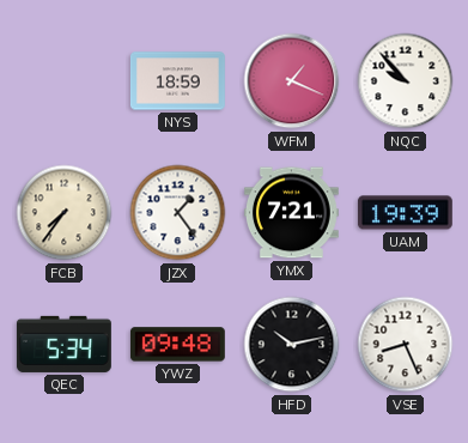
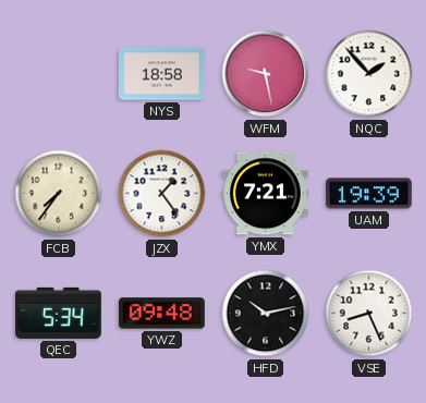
NYS: 18:59 -> 18:58 (162, 74)
WFM: 1:19 -> 9:28 (266, 74)
NQC: 9:53 -> 1:53 (369, 74)
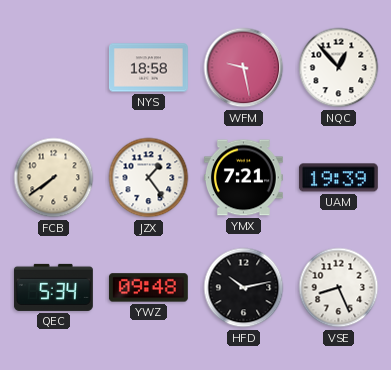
NQC: 1:53 -> 12:53 (339, 68)
FCB: 7:36 -> 7:39 (54, 178)
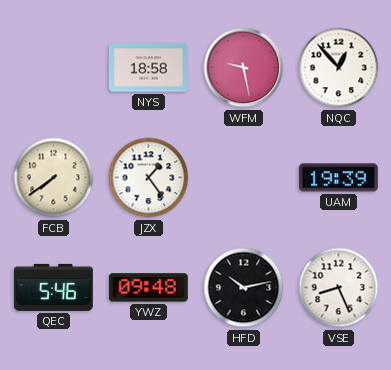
YMX: 7:21 -> none (243, 178)
QEC: 5:34 -> 5:46 (53, 287)
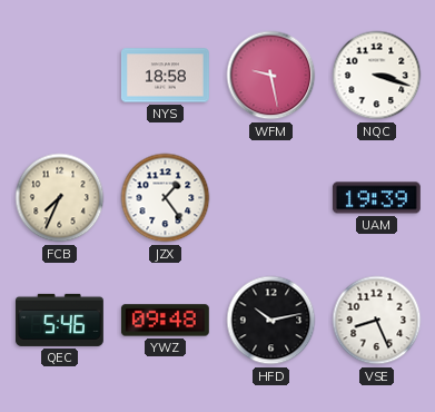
NQC: 12:53 -> 3:18 (377, 76)
FCB: 7:39 -> 7:34 (60, 198)
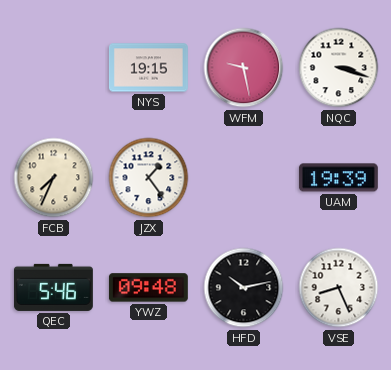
NYS: 18:58 -> 19:15 (149, 68)
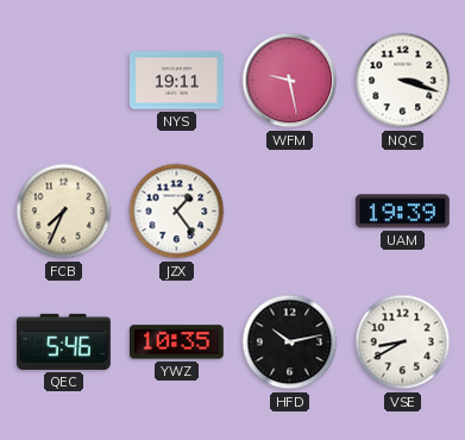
NYS: 19:15 -> 19:11 (177, 81)
YWZ: 09:48 -> 10:35 (176, 342)
VSE: 8:26 -> 8:40 (403, 342)
